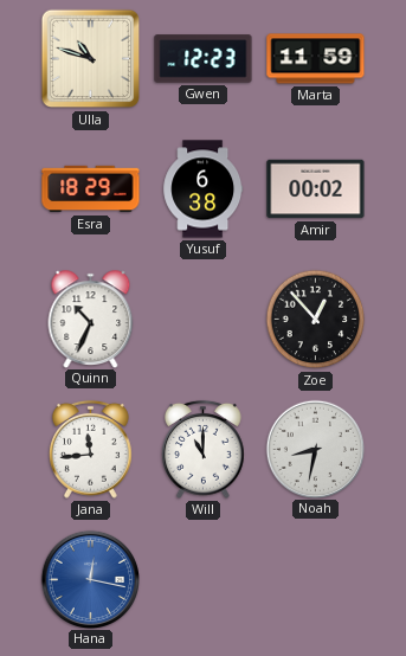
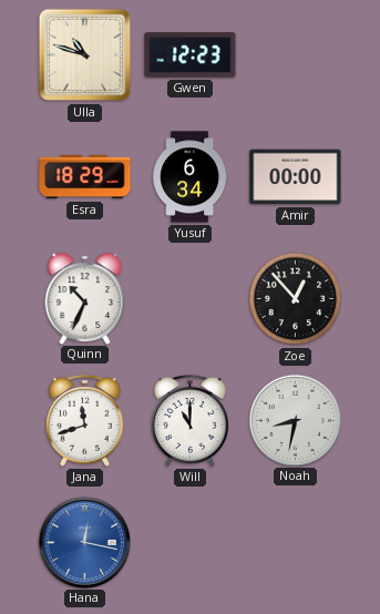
Marta: 11:59 -> none (316, 59)
Yusuf: 6:38 -> 6:34 (191, 177)
Amir: 00:02 -> 00:00 (296, 177)
Jana: 11:44 -> 11:42 (85, 420)
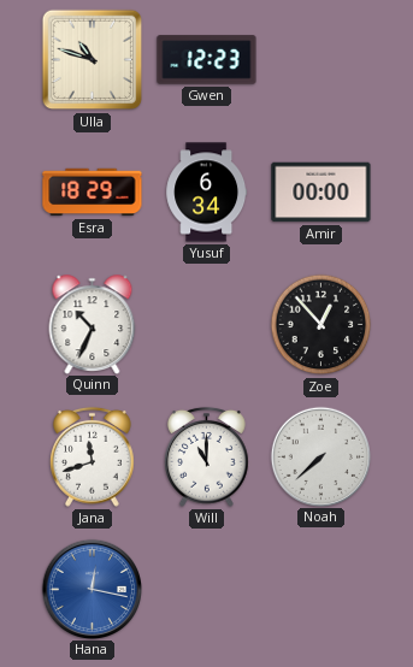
Noah: 8:32 -> 7:38 (320, 456)
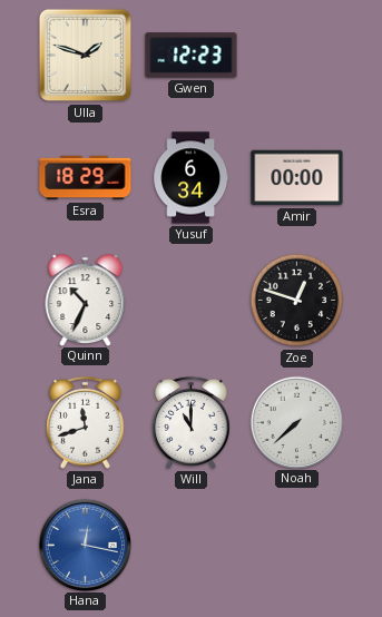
Ulla: 10:48 -> 1:48 (86, 56)
Zoe: 12:53 -> 12:48 (297, 301)
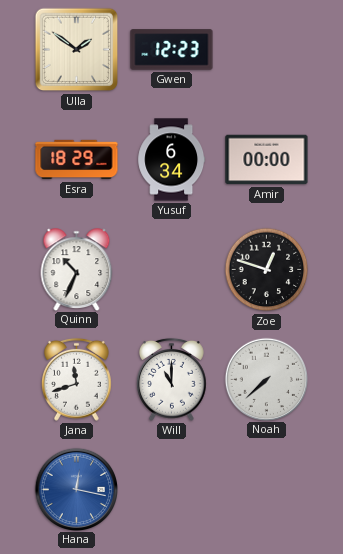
Ulla: 1:48 -> 1:51 (77, 50)
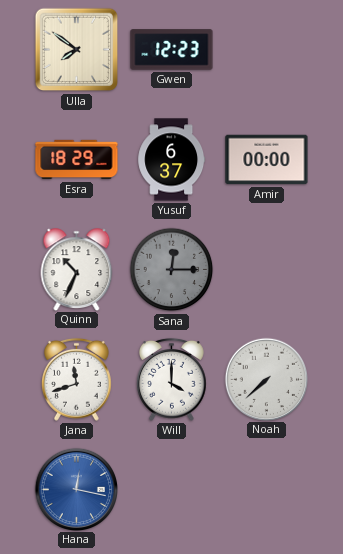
Ulla: 1:51 -> 7:51 (77, 50)
Yusuf: 6:34 -> 6:37 (172, 160)
Sana: none -> 12:15 (172, 270)
Zoe: 12:48 -> none (267, 270)
Will: 11:00 -> 4:00 (172, 379)
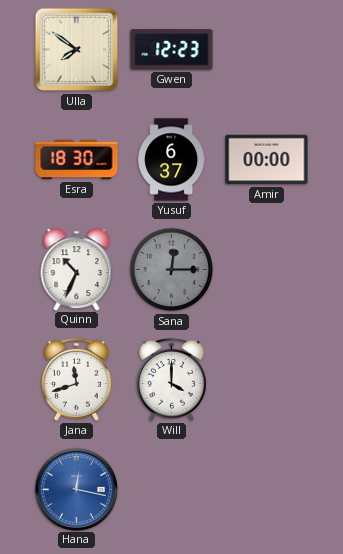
Esra: 18:29 -> 18:30 (77, 160)
Noah: 7:38 -> none (266, 379)
